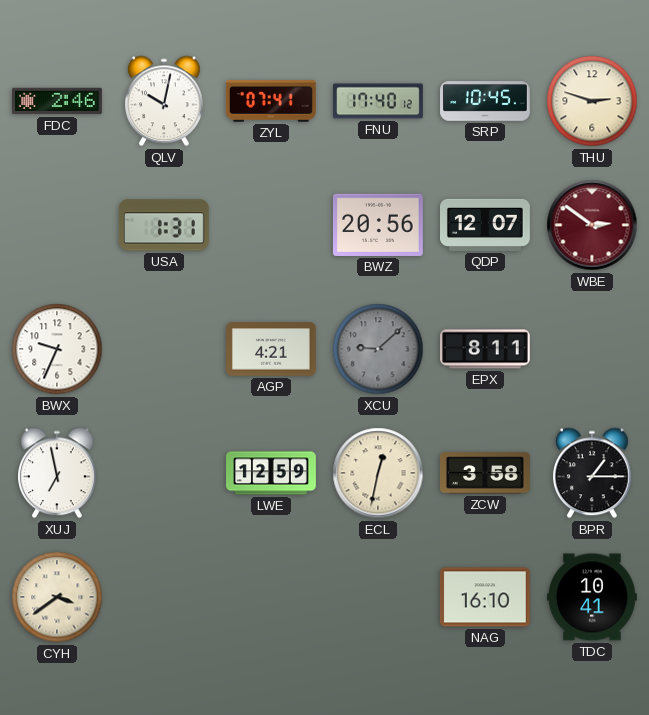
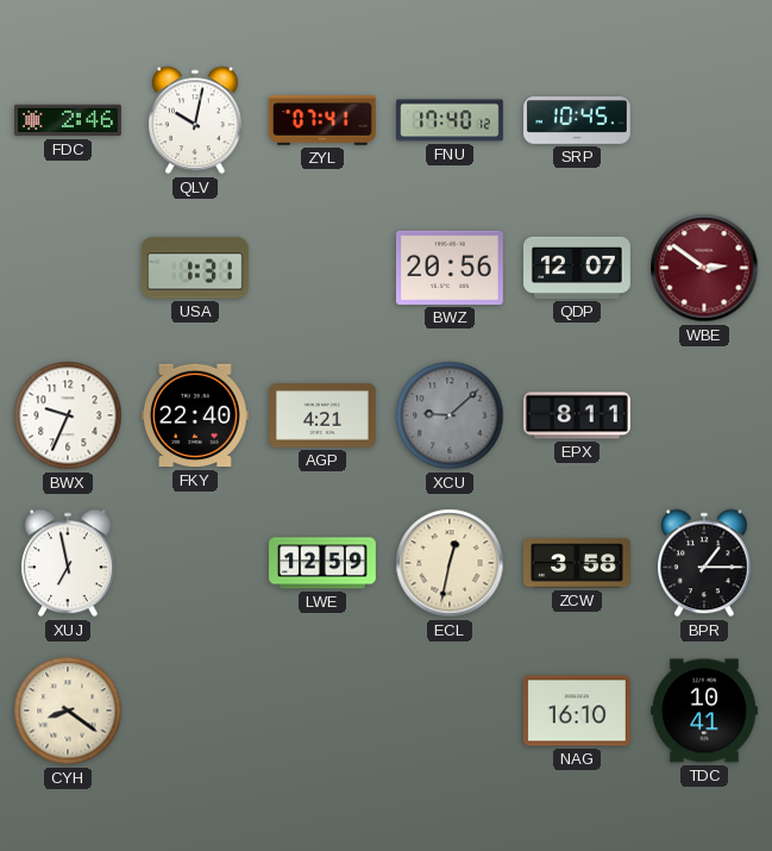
THU: 2:48 -> none (592, 101)
FKY: none -> 22:40 (195, 415)
CYH: 3:39 -> 8:21 (68, 711)
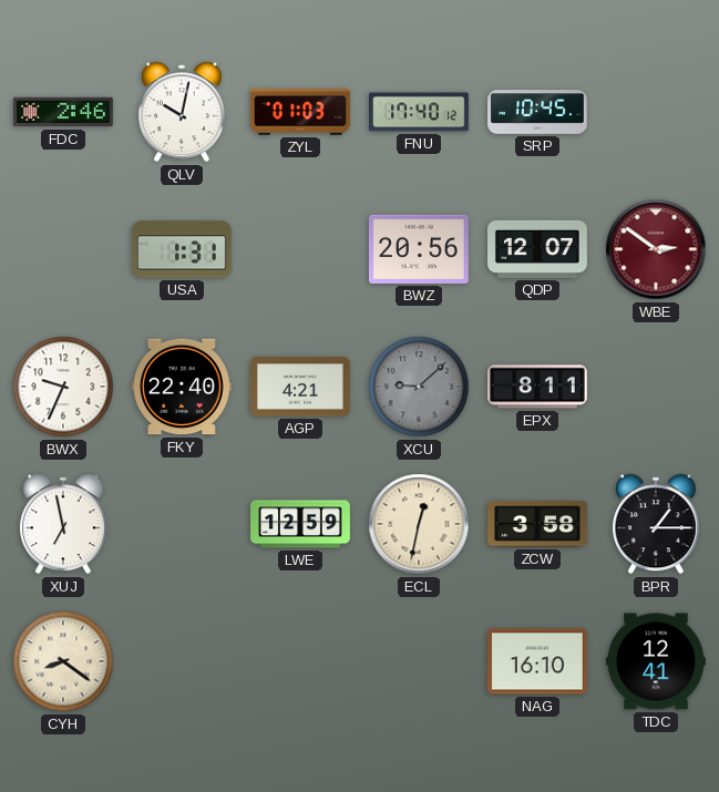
ZYL: 07:41 -> 01:03 (300, 112)
TDC: 10:41 -> 12:41 (657, 661)
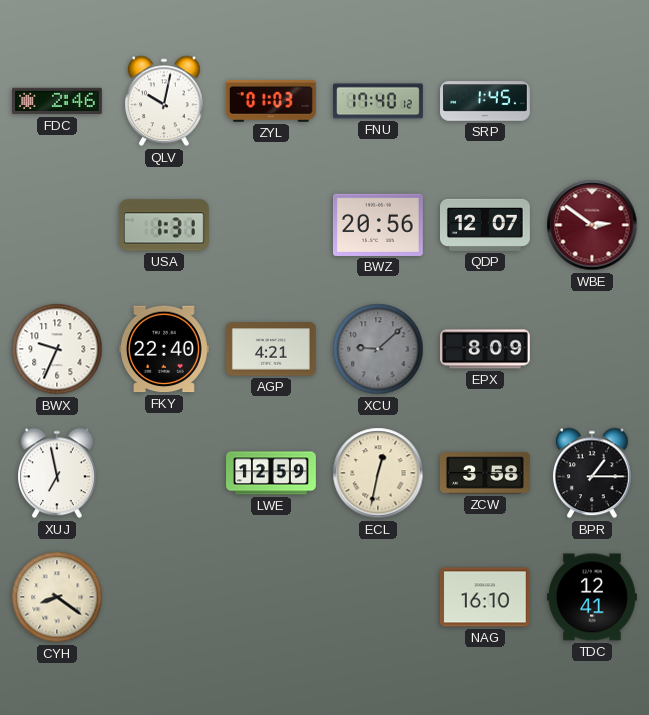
SRP: 10:45 -> 1:45 (486, 101)
EPX: 8:11 -> 8:09 (486, 349)
